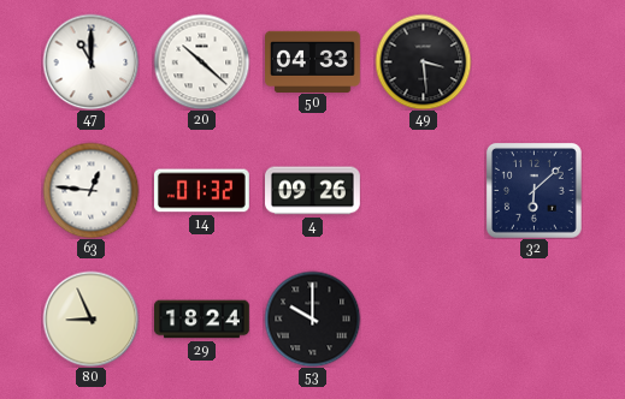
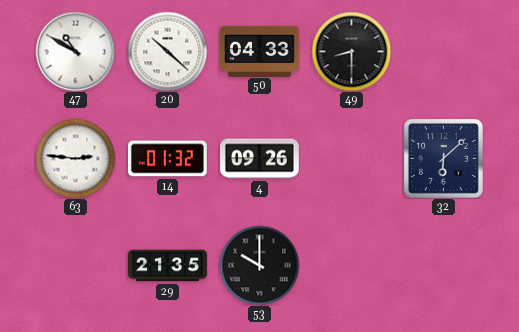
47: 11:00 -> 10:50 (75, 51)
49: 3:29 -> 8:30 (351, 51)
63: 12:46 -> 2:46 (75, 158)
80: 8:56 -> none (90, 318)
29: 18:24 -> 21:35 (168, 266)
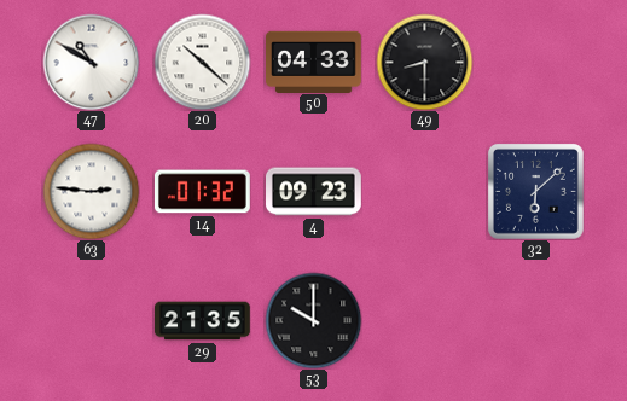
4: 09:26 -> 09:23 (314, 192)
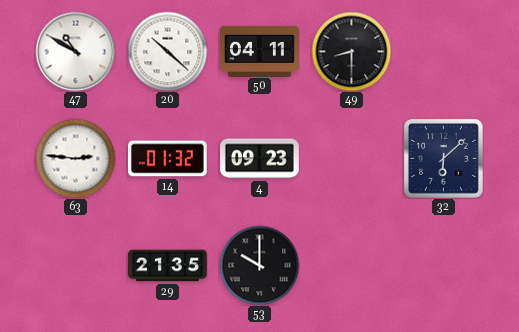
50: 04:33 -> 04:11 (260, 51)
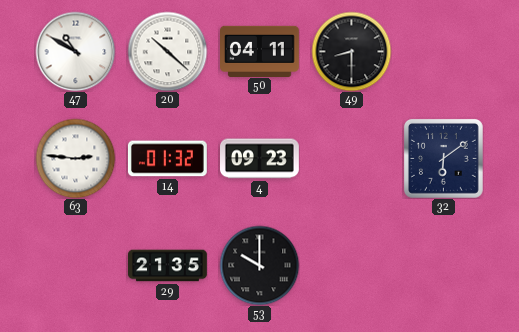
32: 6:08 -> 6:09 (443, 158)
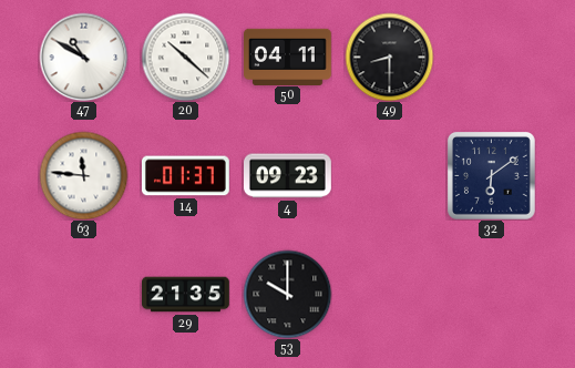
63: 2:46 -> 11:46 (83, 175)
14: 01:32 -> 01:37 (185, 176)
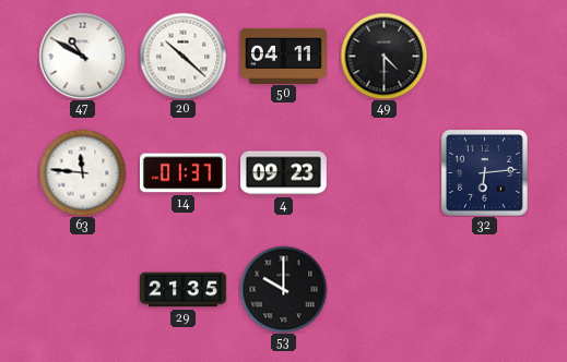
49: 8:30 -> 4:30 (383, 56)
32: 6:09 -> 6:14 (484, 172)
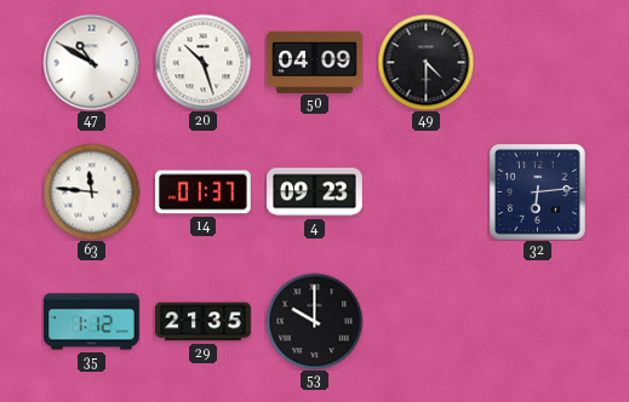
20: 10:22 -> 10:27 (202, 62)
50: 04:11 -> 04:09 (315, 62)
35: none -> 1:12 (91, 322)
